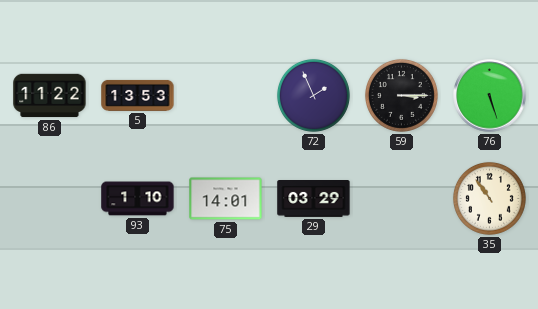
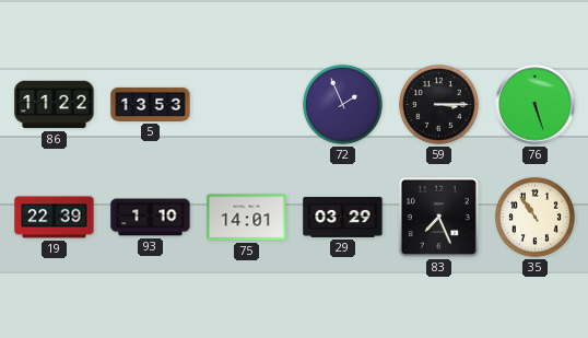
19: none -> 22:39 (55, 218)
83: none -> 7:26 (438, 217)
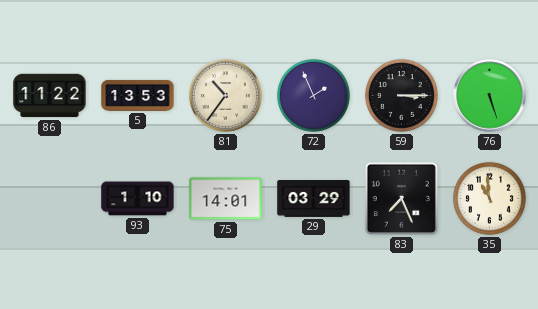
81: none -> 10:36 (225, 95)
19: 22:39 -> none (55, 218)
35: 10:54 -> 10:59 (489, 198)
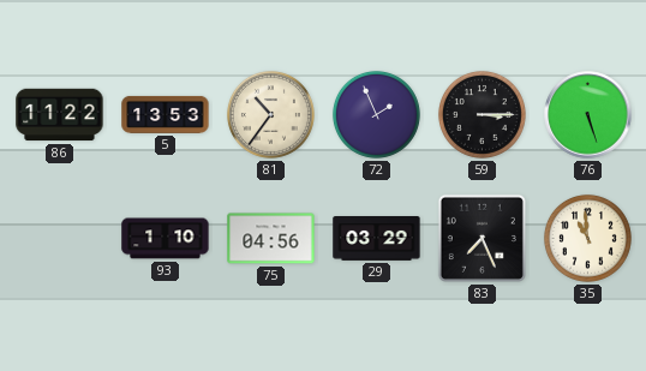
75: 14:01 -> 04:56 (271, 239)
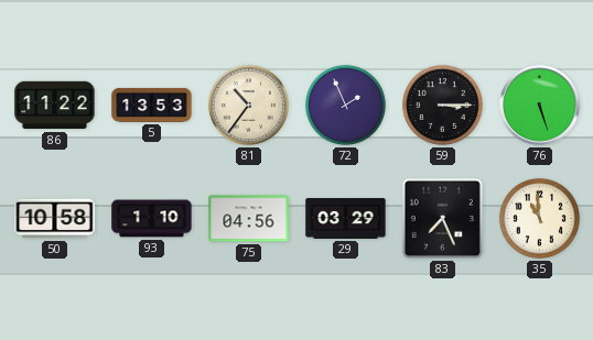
50: none -> 10:58 (55, 219)
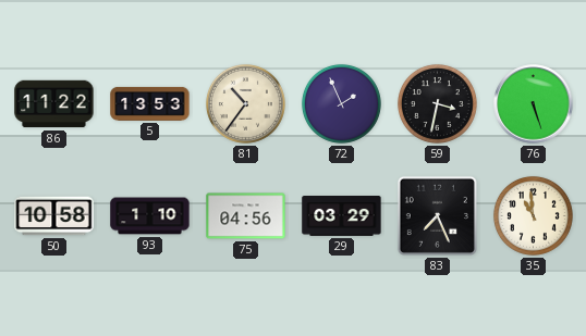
59: 3:15 -> 3:32 (437, 103)
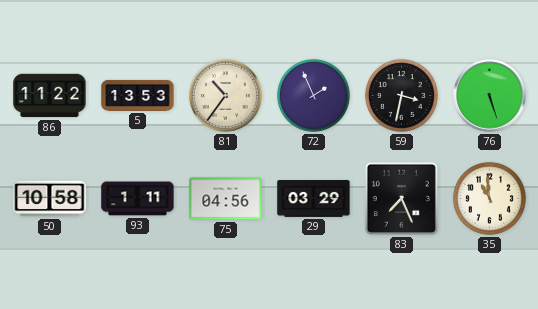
93: 1:10 -> 1:11 (138, 199)
